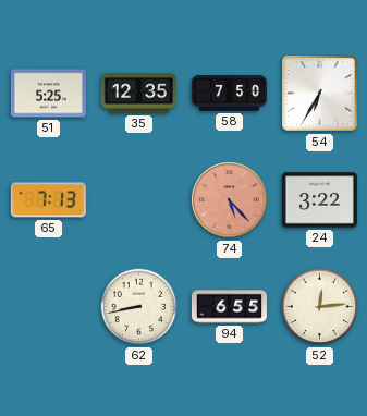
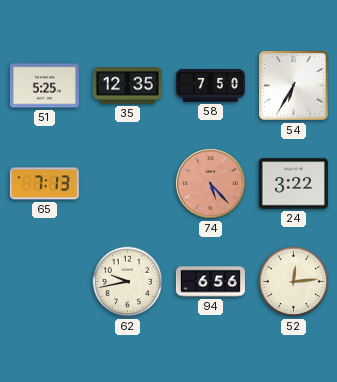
62: 8:43 -> 9:43 (128, 282)
94: 6:55 -> 6:56 (210, 282)
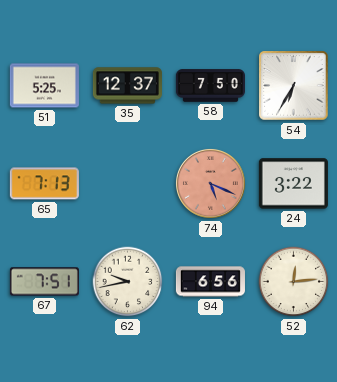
35: 12:35 -> 12:37 (127, 86)
74: 5:23 -> 5:19 (210, 183)
67: none -> 7:51 (44, 282)
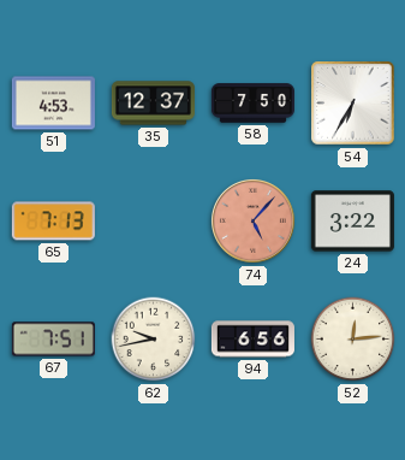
51: 5:25 -> 4:53 (53, 104)
74: 5:19 -> 5:07 (252, 220)
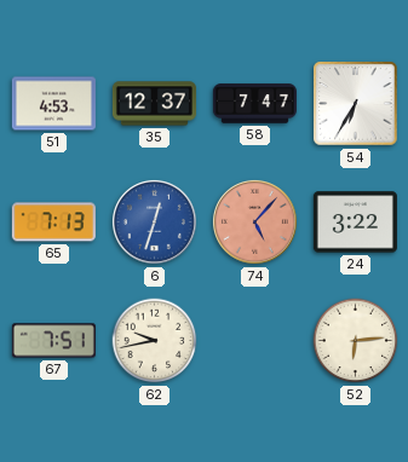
58: 7:50 -> 7:47 (254, 104)
6: none -> 12:33 (154, 221)
94: 6:56 -> none (252, 340)
52: 12:14 -> 6:14 (356, 341)
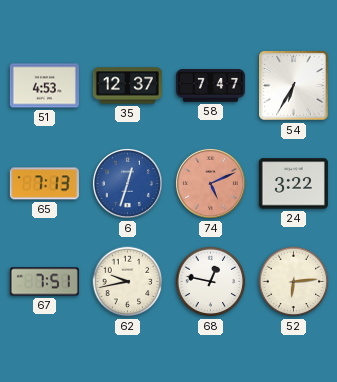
74: 5:07 -> 5:11 (210, 183)
68: none -> 12:47 (211, 282)
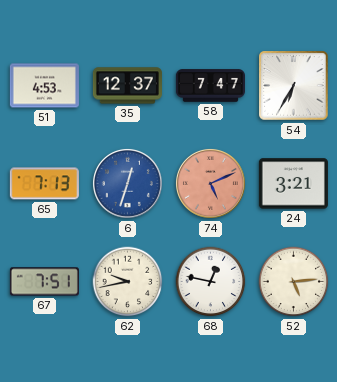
24: 3:22 -> 3:21 (293, 184)
52: 6:14 -> 5:14 (294, 282)
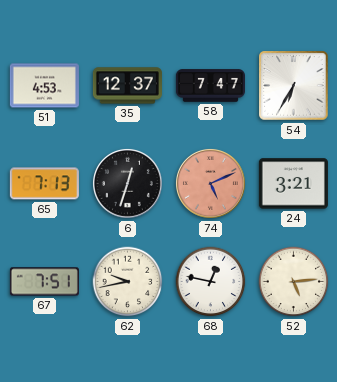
6 dial: blue -> black (127, 183)
